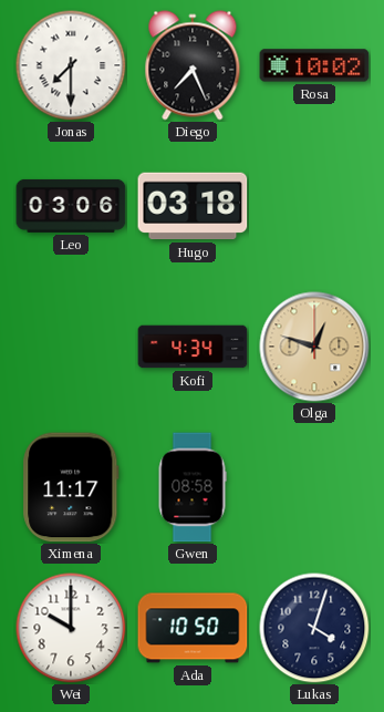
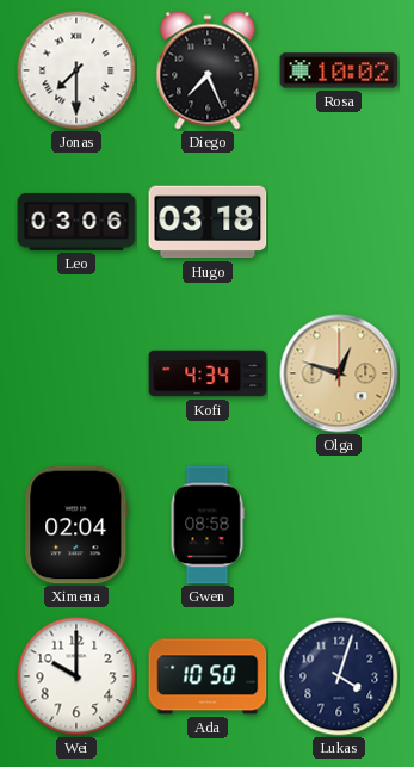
Ximena: 11:17 -> 02:04 (76, 525)
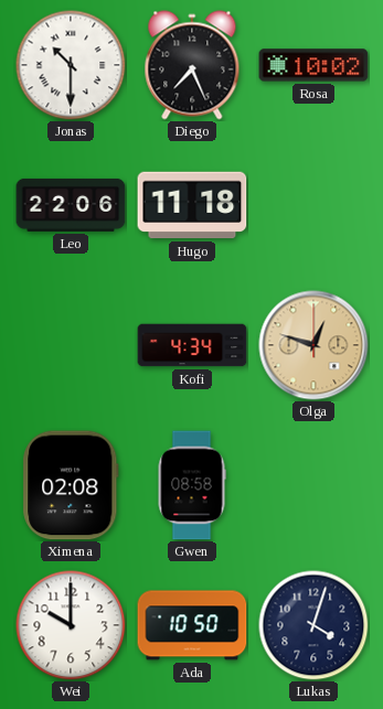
Jonas: 7:30 -> 10:30 (71, 65)
Leo: 03:06 -> 22:06 (71, 205)
Hugo: 03:18 -> 11:18 (192, 205)
Ximena: 02:04 -> 02:08 (71, 485)
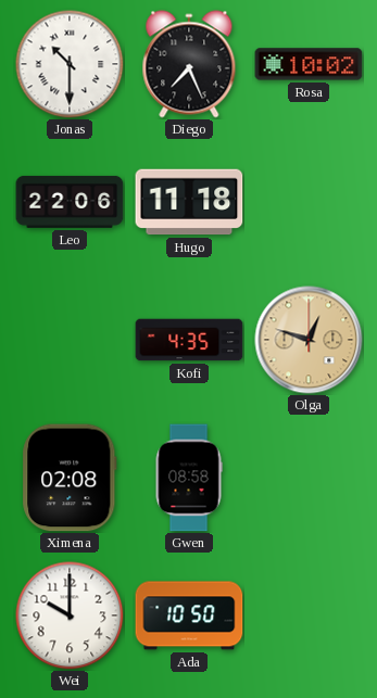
Kofi: 4:34 -> 4:35 (189, 340)
Lukas: 4:03 -> none (313, 625)
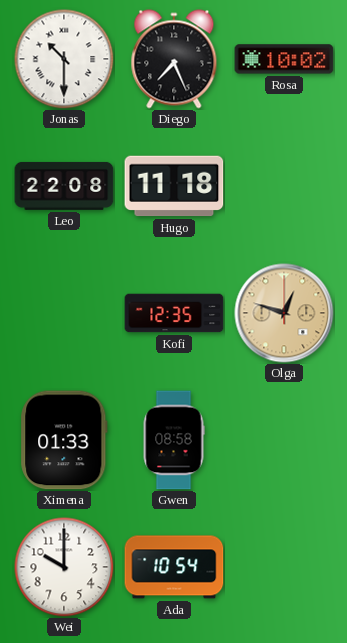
Leo: 22:06 -> 22:08 (64, 186)
Kofi: 4:35 -> 12:35 (174, 313)
Ximena: 02:08 -> 01:33 (64, 440)
Ada: 10:50 -> 10:54 (174, 567)
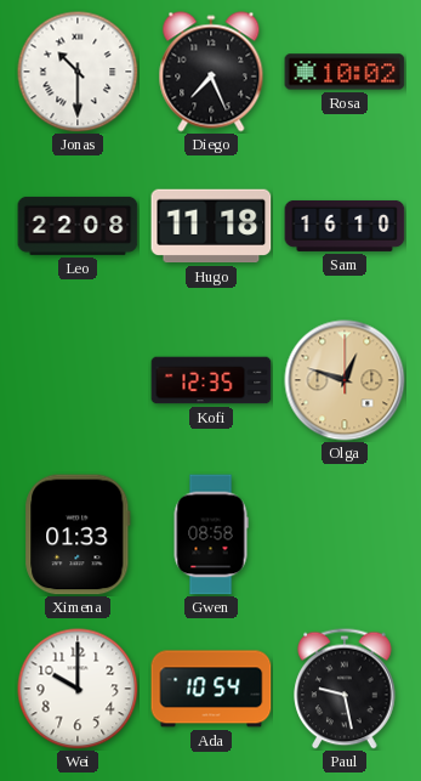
Sam: none -> 16:10 (345, 226)
Paul: none -> 9:28 (345, 689)
